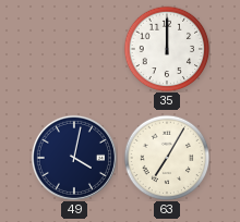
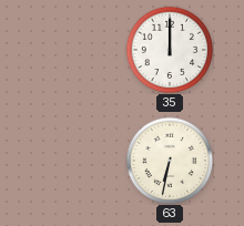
49: 4:02 -> none (74, 158)
63: 7:05 -> 6:32 (170, 161)
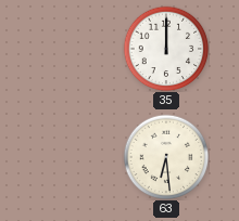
63: 6:32 -> 6:29 (166, 157)
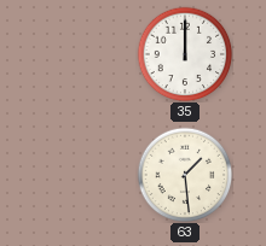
63: 6:29 -> 1:29 (185, 175)
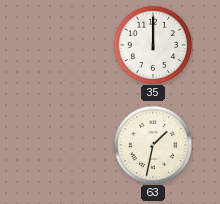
63: 1:29 -> 1:32 (153, 145)
